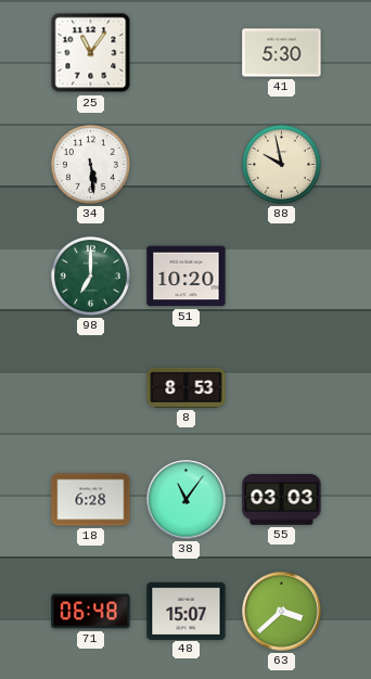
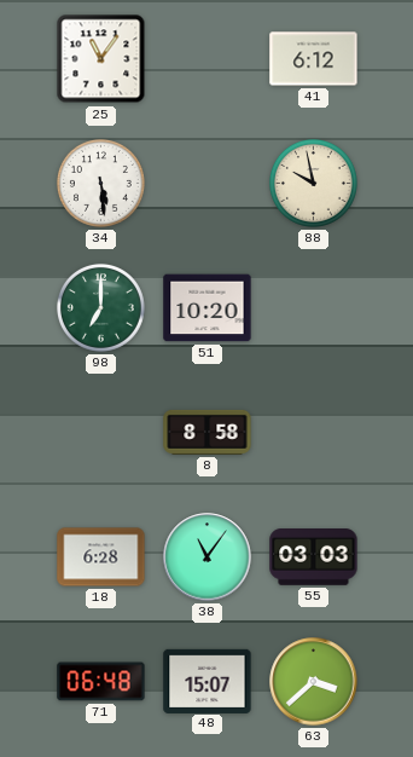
41: 5:30 -> 6:12 (314, 59)
8: 8:53 -> 8:58 (208, 432)
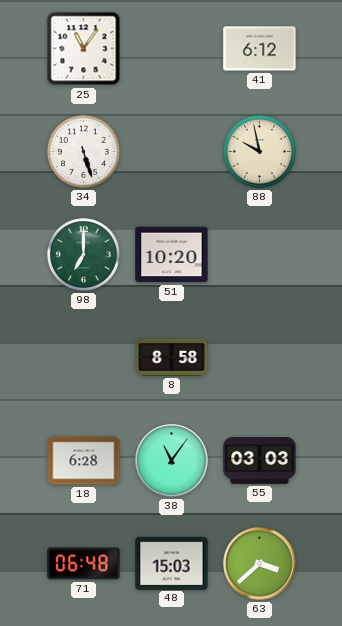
34: 5:29 -> 5:27 (83, 151)
48: 15:07 -> 15:03 (172, 563)
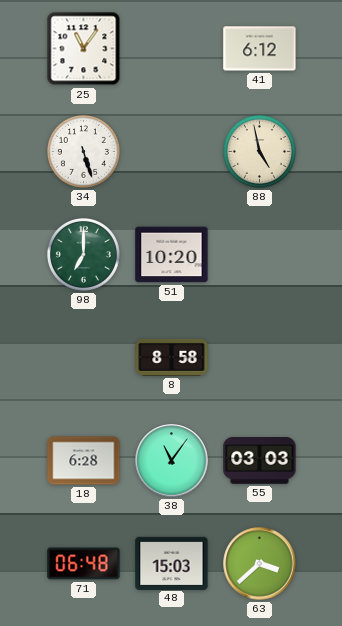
88: 9:58 -> 4:58 (259, 151)
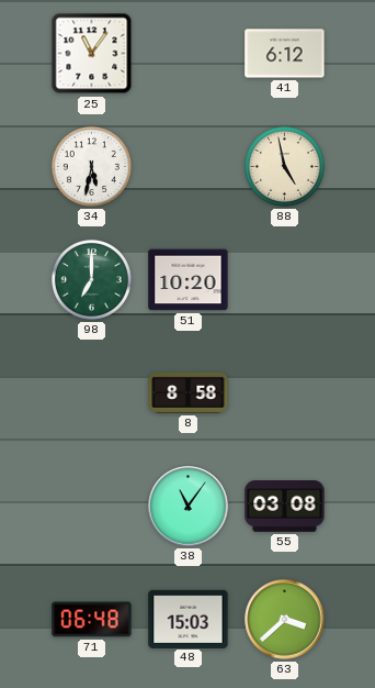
34: 5:27 -> 5:32 (91, 166)
18: 6:28 -> none (84, 461)
55: 03:03 -> 03:08 (285, 507)
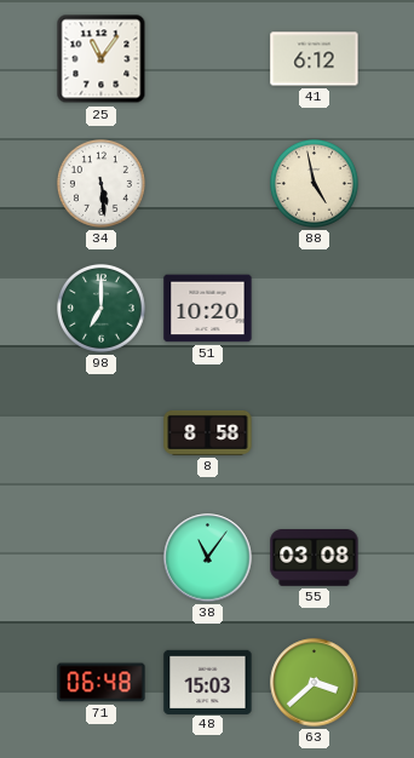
34: 5:32 -> 5:29 (100, 183)
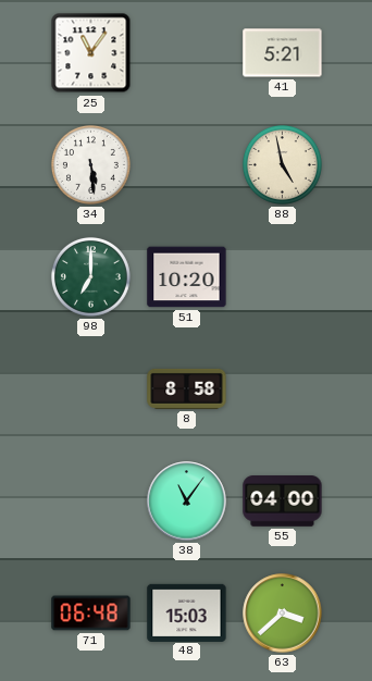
41: 6:12 -> 5:21 (283, 53)
55: 03:08 -> 04:00 (283, 502)
